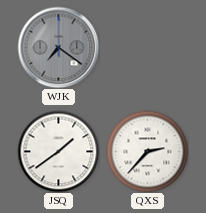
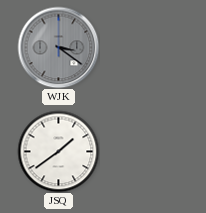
WJK: 7:21 -> 3:21 (58, 47)
QXS: 2:37 -> none (147, 151)
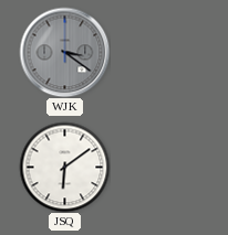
JSQ: 1:39 -> 6:09 (64, 167)
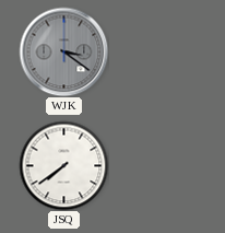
JSQ: 6:09 -> 7:39 (63, 165)
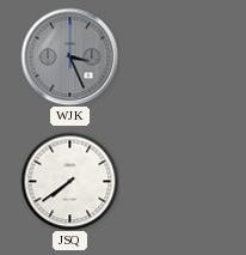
WJK: 3:21 -> 3:26 (69, 56)
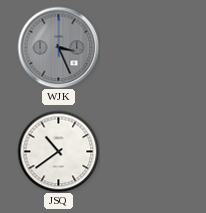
JSQ: 7:39 -> 10:39 (58, 151)
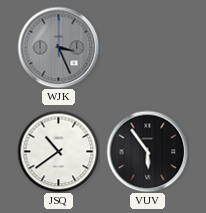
VUV: none -> 5:54 (147, 151)
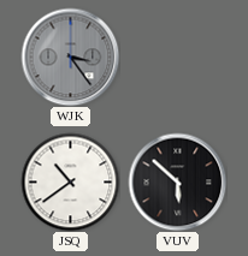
WJK: 3:26 -> 3:24 (70, 56)
VUV: 5:54 -> 5:52 (177, 181)
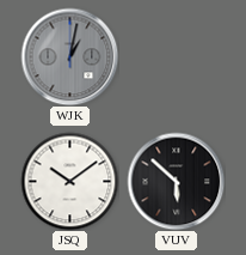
WJK: 3:24 -> 1:02 (69, 56)
JSQ: 10:39 -> 10:09 (69, 181)
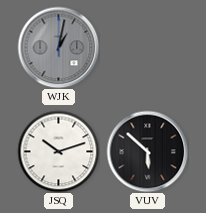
JSQ: 10:09 -> 10:12 (58, 151)
